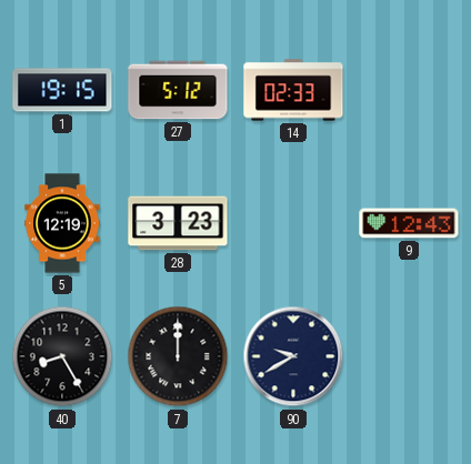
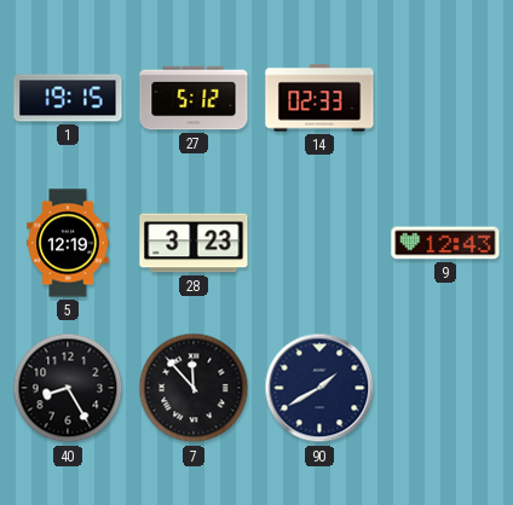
7: 12:00 -> 11:53 (194, 388)
90: 9:40 -> 1:40 (319, 388)
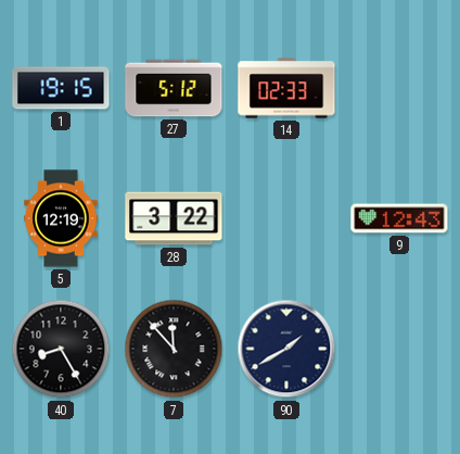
28: 3:23 -> 3:22 (174, 218)
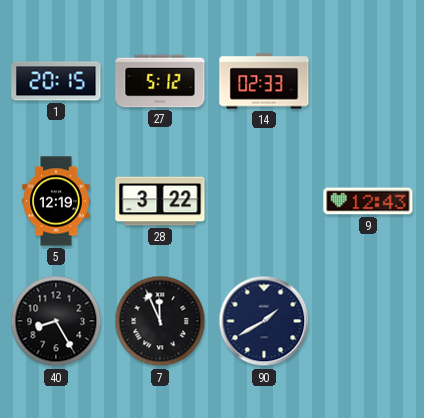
1: 19:15 -> 20:15 (56, 81)
7: 11:53 -> 11:56 (160, 321)
